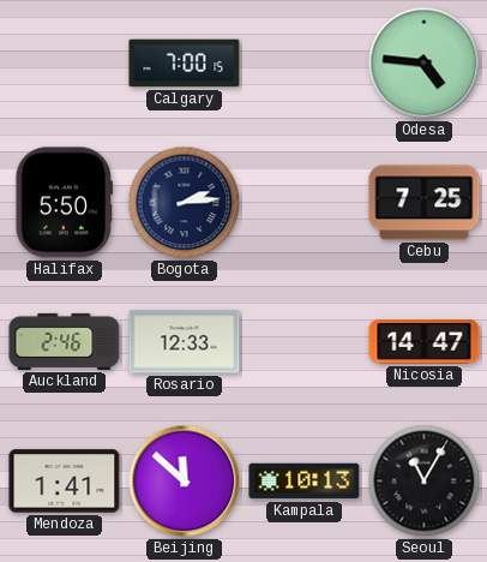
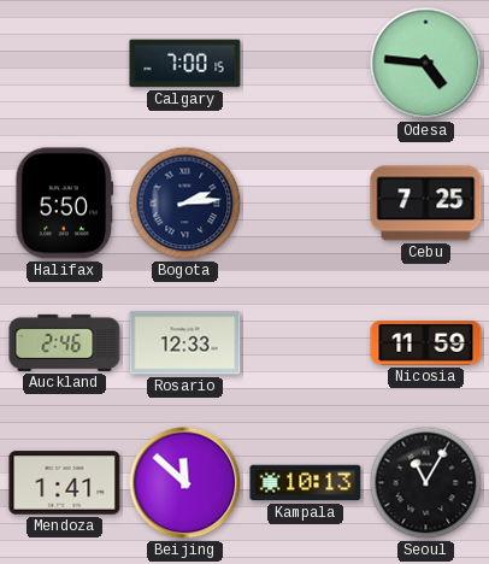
Nicosia: 14:47 -> 11:59 (426, 343)
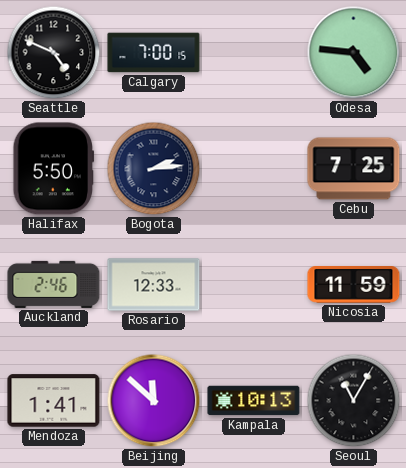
Seattle: none -> 4:49 (54, 53)
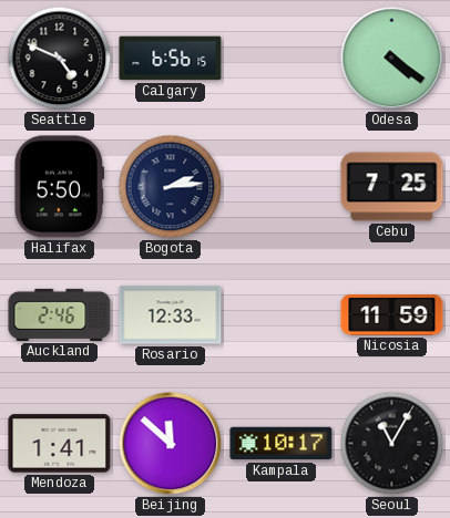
Calgary: 7:00 -> 6:56 (171, 59)
Odesa: 4:46 -> 4:21 (392, 59)
Kampala: 10:13 -> 10:17 (282, 444)
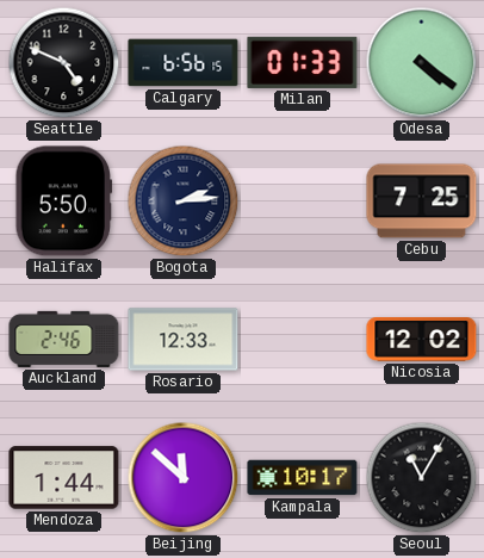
Milan: none -> 01:33 (303, 62)
Nicosia: 11:59 -> 12:02 (422, 340)
Mendoza: 1:41 -> 1:44 (64, 478)
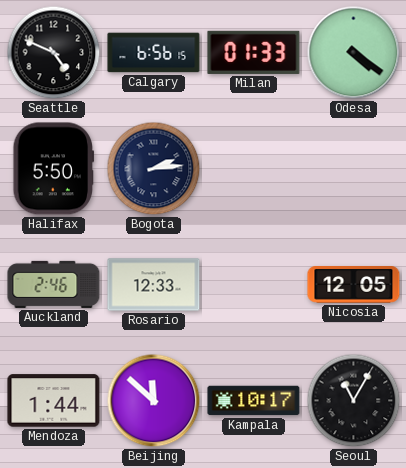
Cebu: 7:25 -> none (422, 201)
Nicosia: 12:02 -> 12:05 (354, 285)
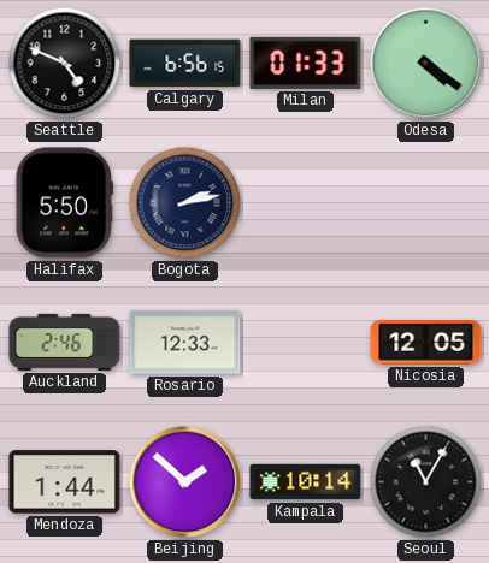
Bogota: 2:14 -> 2:13 (185, 203)
Beijing: 11:52 -> 1:52 (185, 482)
Kampala: 10:17 -> 10:14 (306, 482)
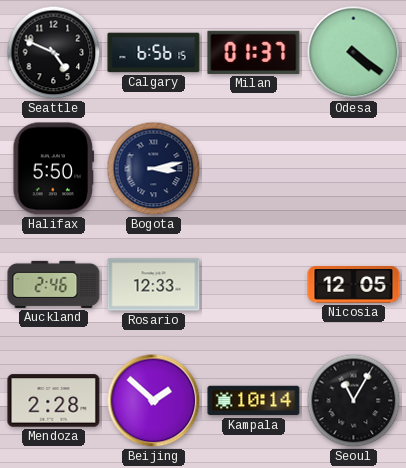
Milan: 01:33 -> 01:37 (254, 52)
Bogota: 2:13 -> 3:13 (154, 169)
Mendoza: 1:44 -> 2:28 (54, 401)
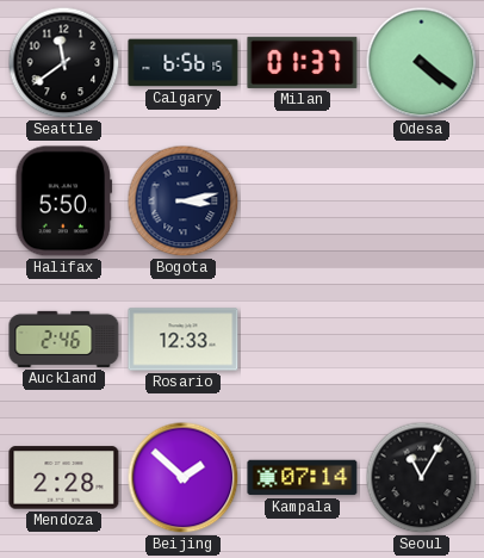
Seattle: 4:49 -> 11:39 (64, 63)
Nicosia: 12:05 -> none (354, 285)
Kampala: 10:14 -> 07:14 (303, 478)
